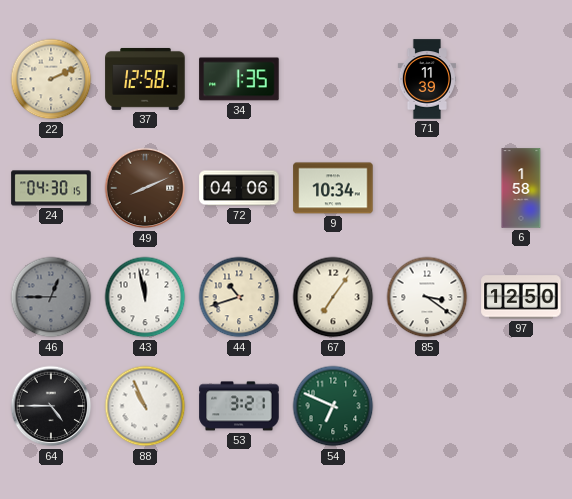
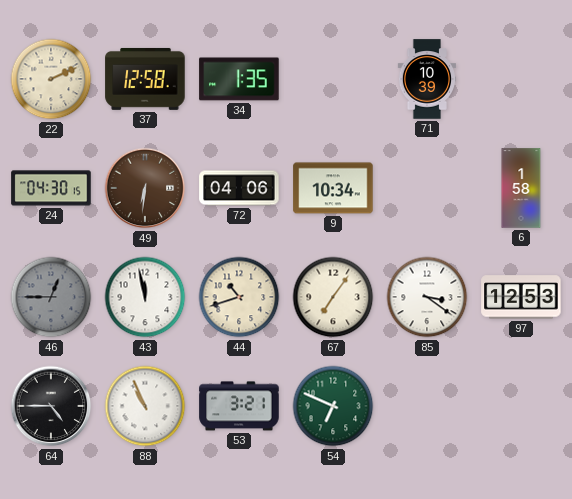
71: 11:39 -> 10:39 (427, 79)
49: 8:11 -> 6:31 (145, 188)
97: 12:50 -> 12:53 (521, 297)
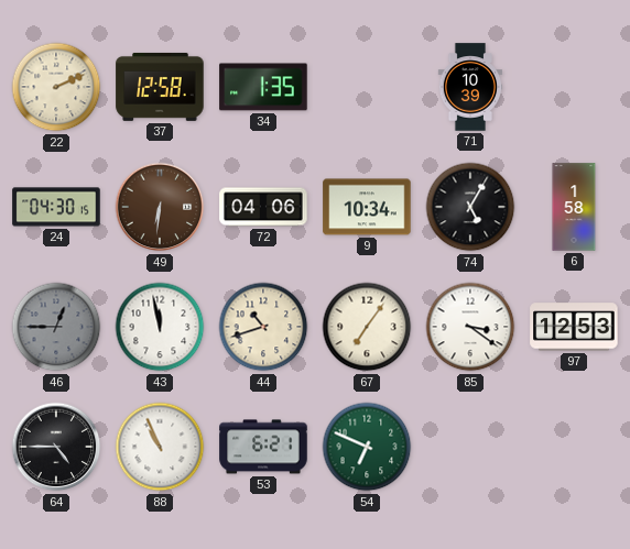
74: none -> 5:05 (470, 207)
53: 3:21 -> 6:21 (263, 447)
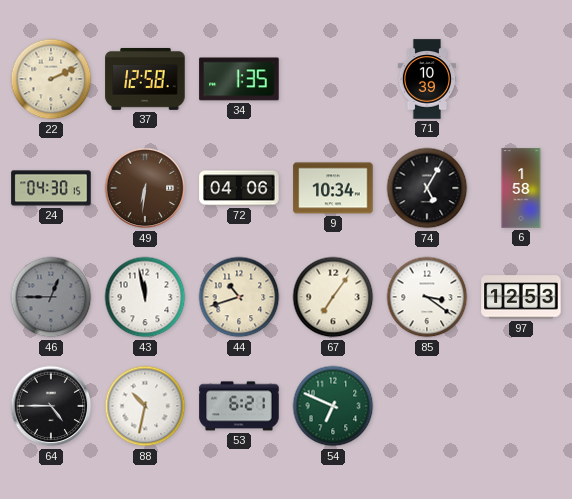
88: 10:56 -> 10:32 (145, 406)
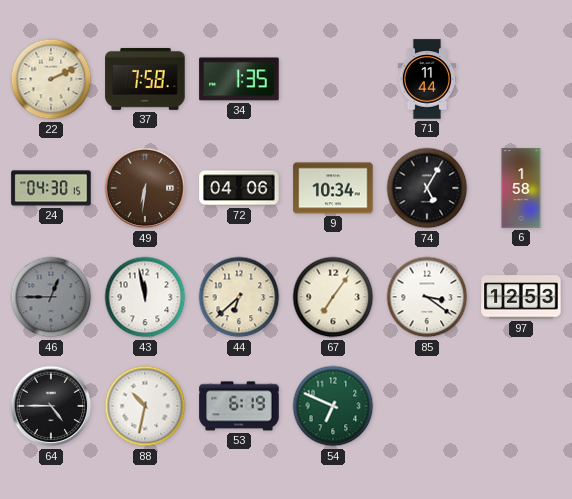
37: 12:58 -> 7:58 (145, 79)
71: 10:39 -> 11:44 (427, 79)
44: 10:42 -> 6:38 (239, 297)
53: 6:21 -> 6:19 (239, 406)
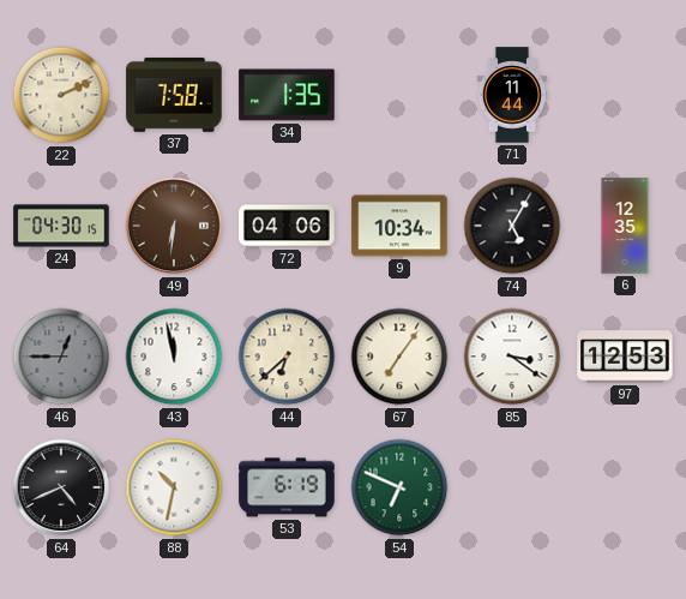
6: 1:58 -> 12:35 (625, 226)
64: 4:45 -> 4:41 (61, 487)
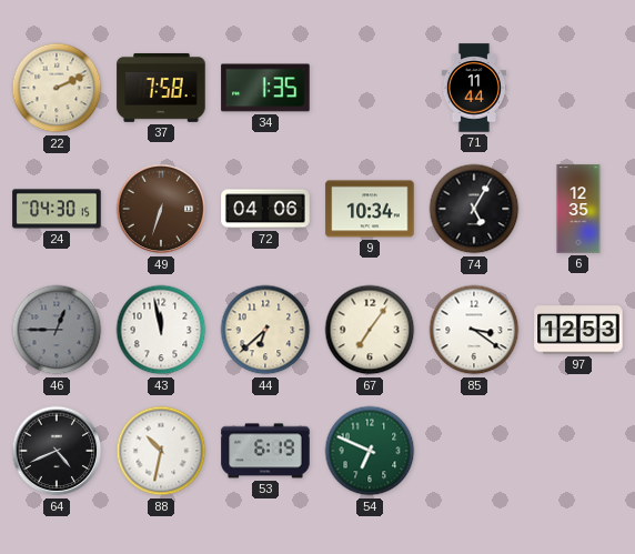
49: 6:31 -> 6:33 (161, 209)
